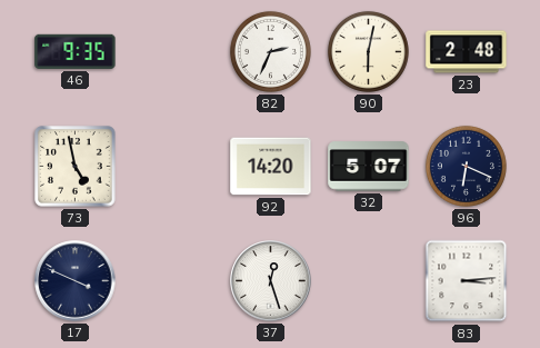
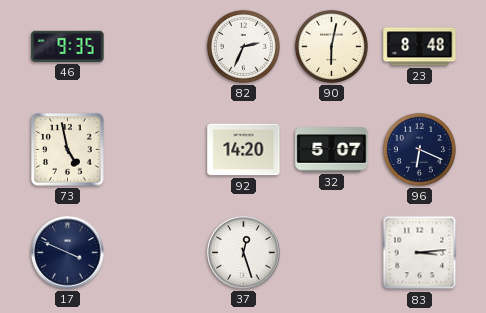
23: 2:48 -> 8:48 (420, 47)
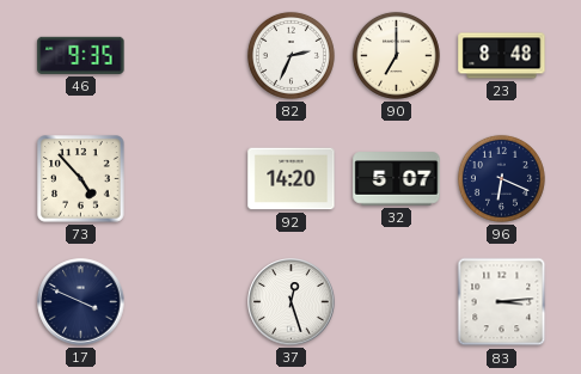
90: 6:02 -> 7:00 (396, 55)
73: 4:58 -> 4:53 (81, 179)
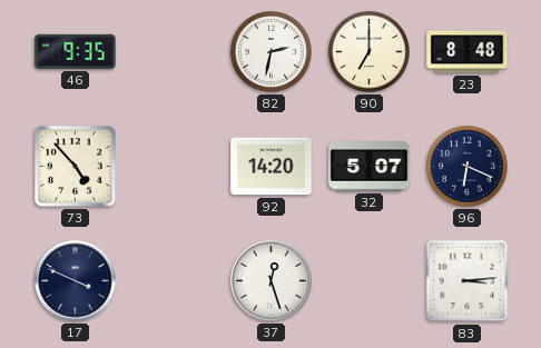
82: 2:34 -> 2:32 (270, 51)
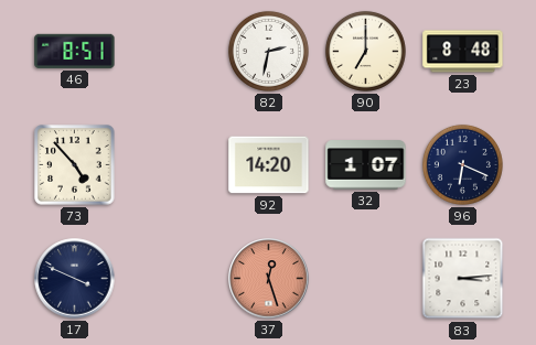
46: 9:35 -> 8:51 (75, 51)
32: 5:07 -> 1:07 (366, 165)
37 dial: white -> salmon (269, 279)
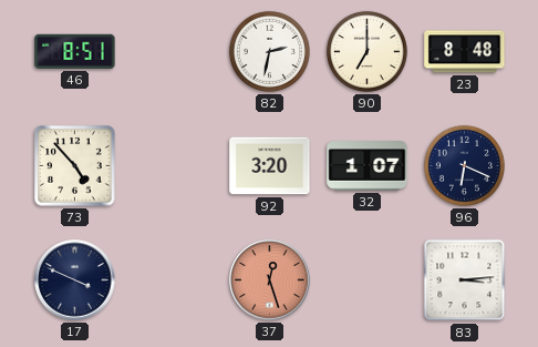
92: 14:20 -> 3:20 (270, 166)
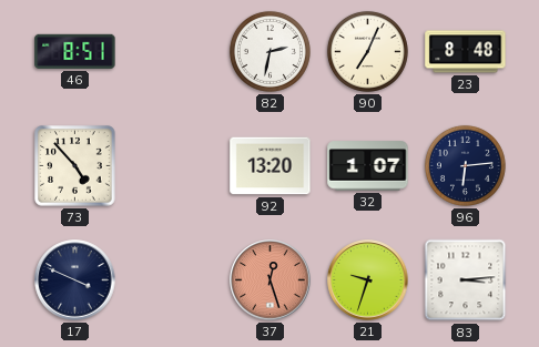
90: 7:00 -> 7:04 (367, 51)
92: 3:20 -> 13:20 (271, 166)
96: 6:19 -> 6:14 (465, 165)
21: none -> 9:33 (368, 280)
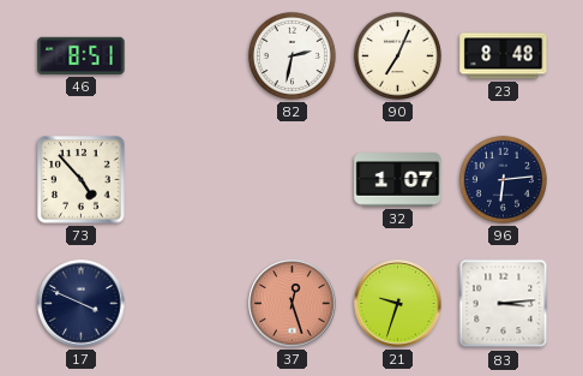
92: 13:20 -> none (271, 166)
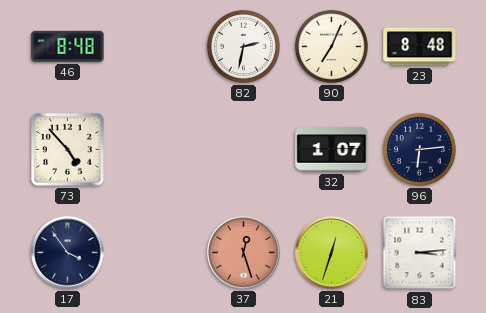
46: 8:51 -> 8:48 (68, 46)
17: 3:49 -> 3:54 (68, 253)
21: 9:33 -> 12:33 (332, 253)
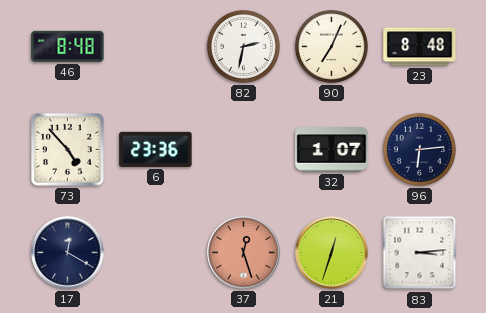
6: none -> 23:36 (156, 149)
17: 3:54 -> 12:20 (68, 253)
